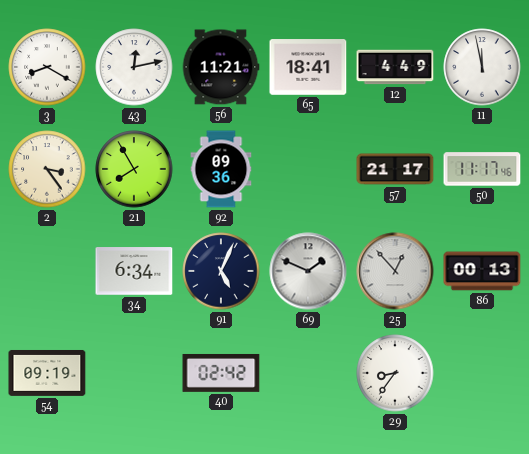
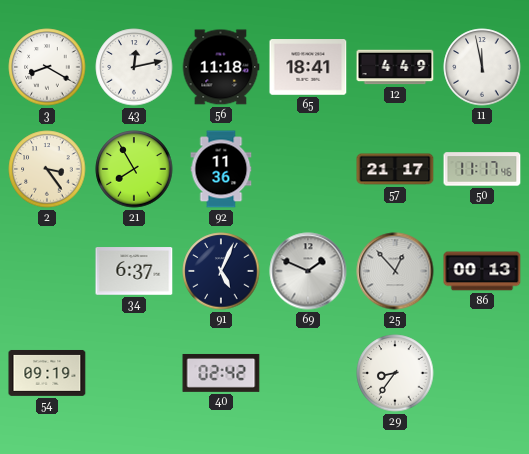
56: 11:21 -> 11:18 (221, 67)
92: 09:36 -> 11:36 (221, 169)
34: 6:34 -> 6:37 (134, 271)
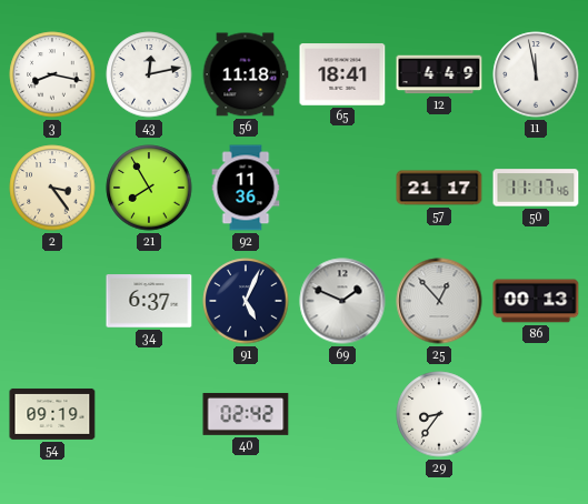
3: 8:20 -> 8:17 (52, 74)
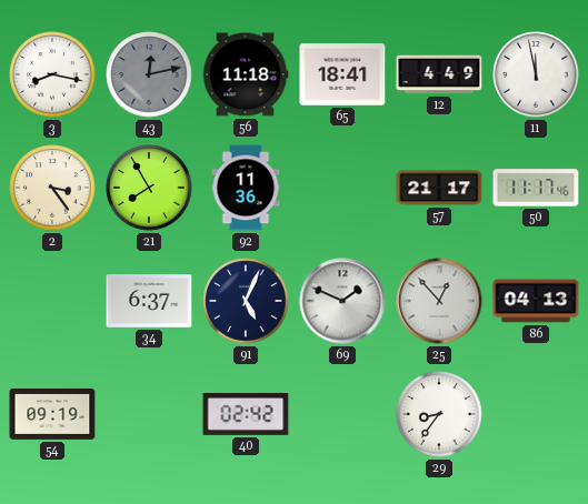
43 dial: white -> grey (149, 74)
86: 00:13 -> 04:13 (536, 301)
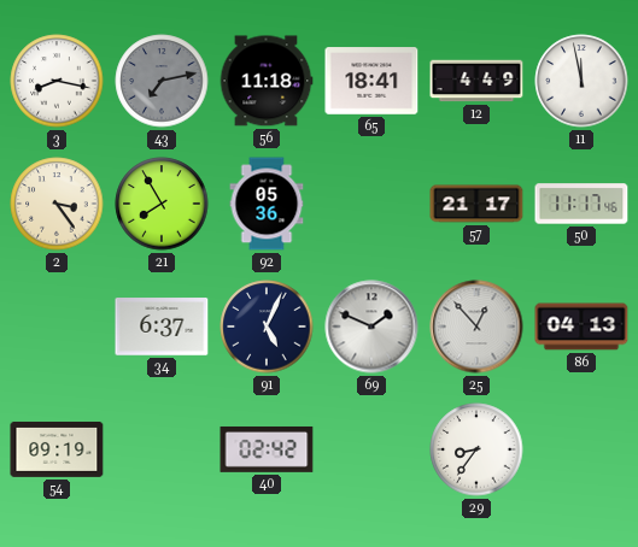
43: 12:13 -> 7:13 (162, 81)
92: 11:36 -> 05:36 (267, 204)
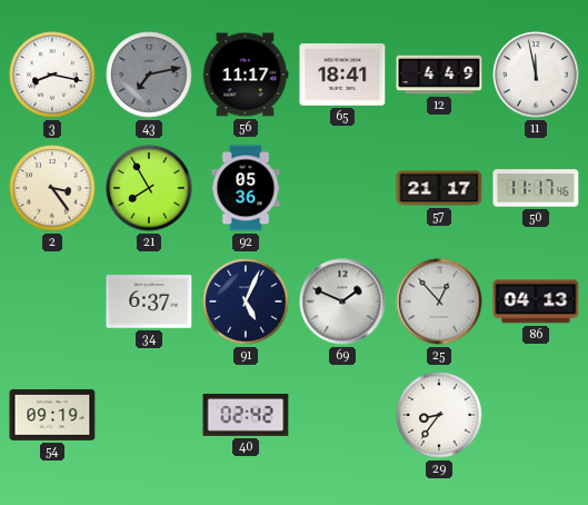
56: 11:18 -> 11:17 (246, 75)
